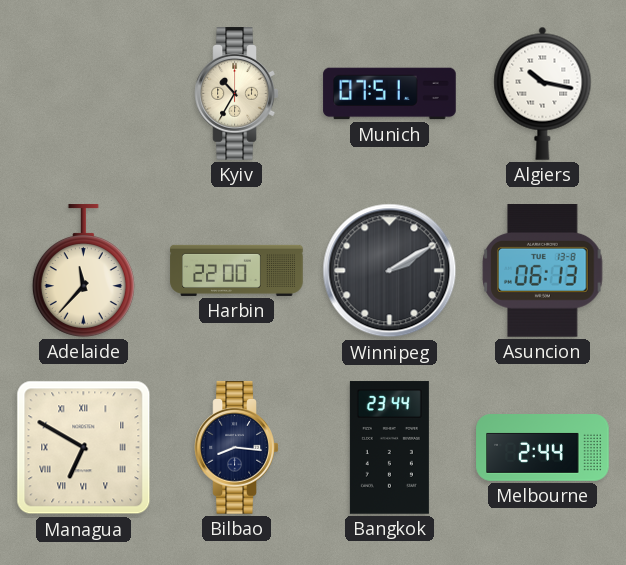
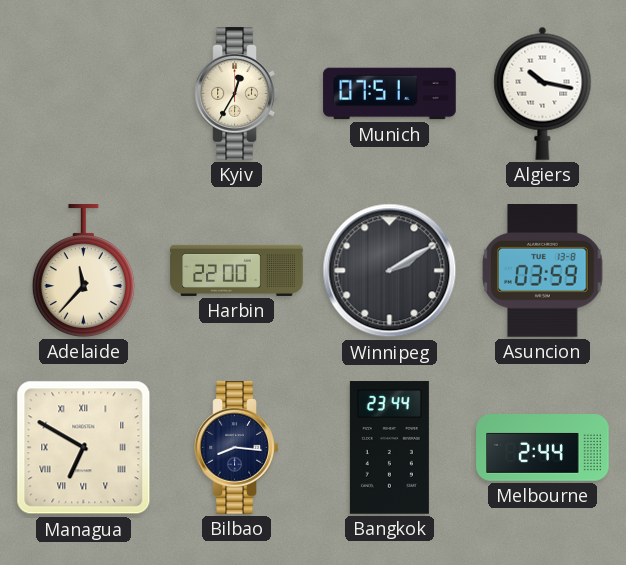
Kyiv: 10:35 -> 12:35 (237, 94)
Asuncion: 06:13 -> 03:59 (543, 271)
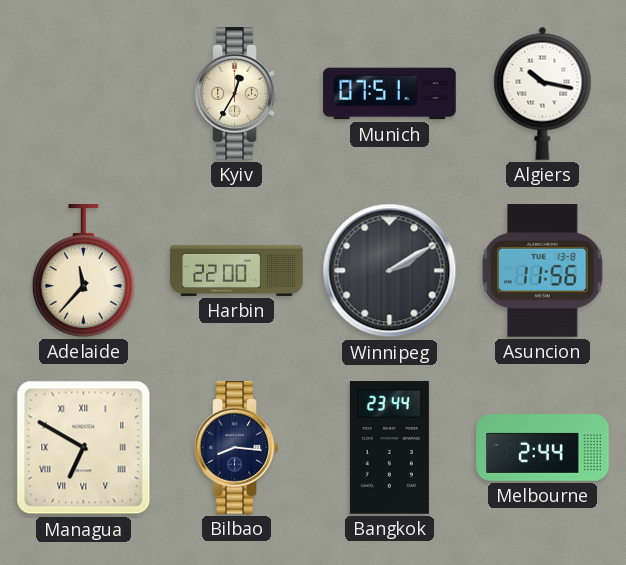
Asuncion: 03:59 -> 11:56 (543, 271)
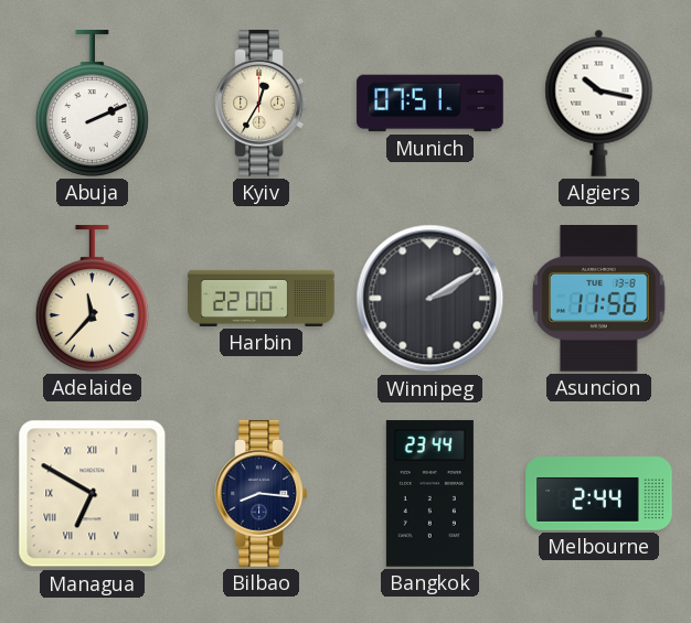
Abuja: none -> 2:11 (92, 104)
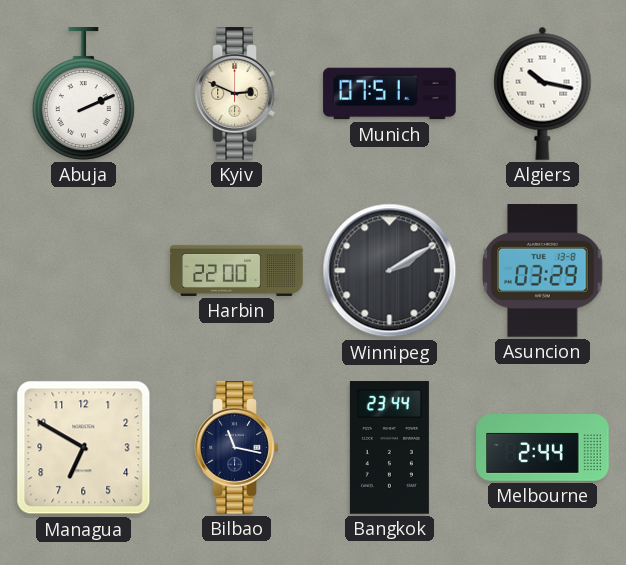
Kyiv: 12:35 -> 2:49 (237, 94)
Adelaide: 11:37 -> none (92, 299)
Asuncion: 11:56 -> 03:29 (543, 271)
Managua numerals: Roman -> Arabic (84, 448)
Bilbao: 8:16 -> 11:17 (237, 448)
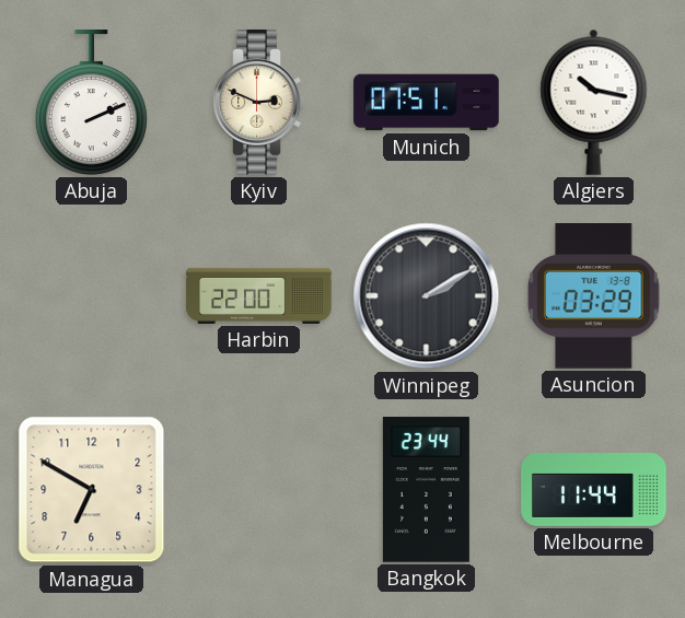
Bilbao: 11:17 -> none (237, 448)
Melbourne: 2:44 -> 11:44 (594, 490)
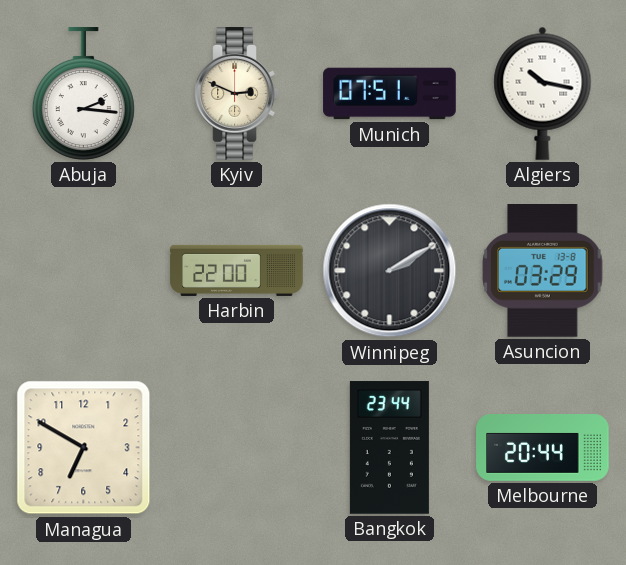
Abuja: 2:11 -> 2:16 (83, 94)
Melbourne: 11:44 -> 20:44 (543, 448)
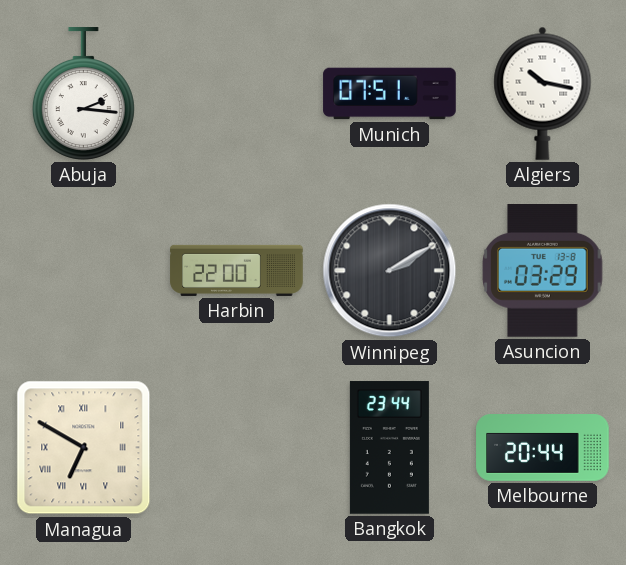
Kyiv: 2:49 -> none (237, 94)
Managua numerals: Arabic -> Roman (84, 448)
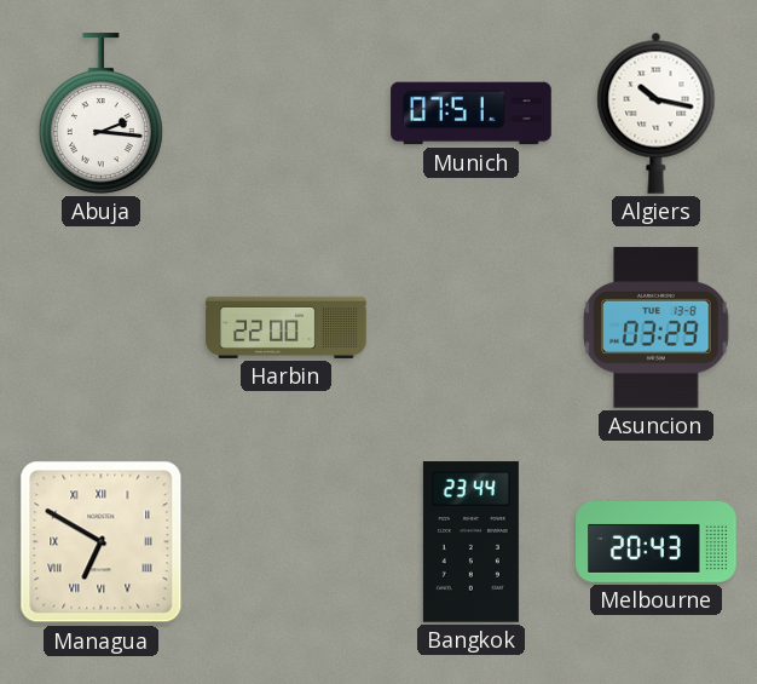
Winnipeg: 2:10 -> none (390, 271)
Melbourne: 20:44 -> 20:43 (657, 542)
